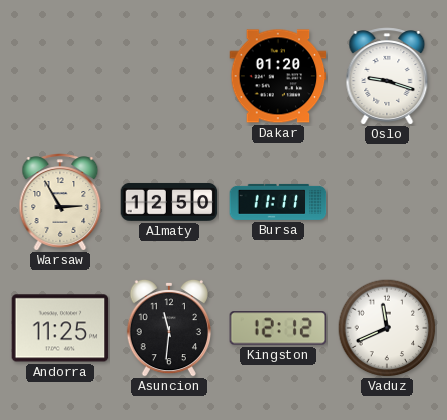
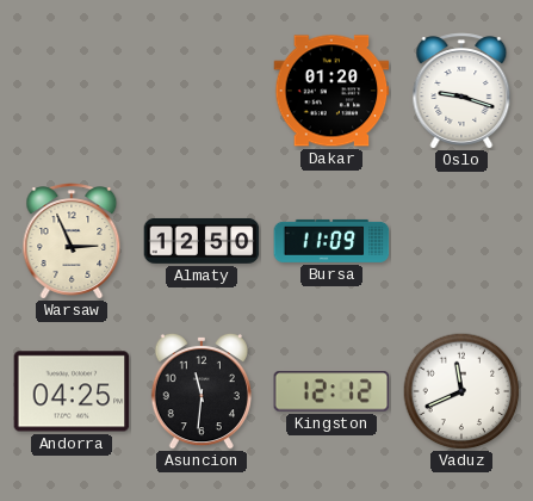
Warsaw: 2:55 -> 2:56 (72, 241)
Bursa: 11:11 -> 11:09 (331, 241)
Andorra: 11:25 -> 04:25 (72, 391)
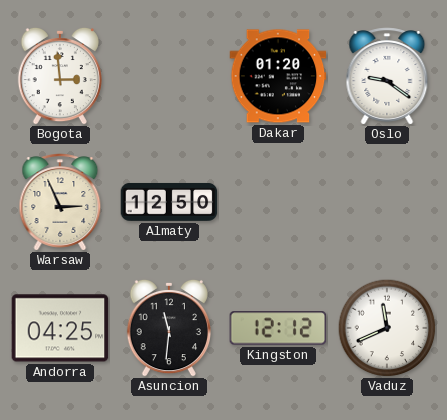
Bogota: none -> 2:59 (60, 76)
Oslo: 9:18 -> 9:21 (387, 76)
Bursa: 11:09 -> none (331, 241)
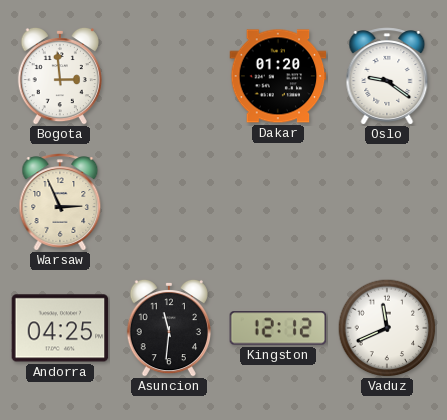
Almaty: 12:50 -> none (169, 202)
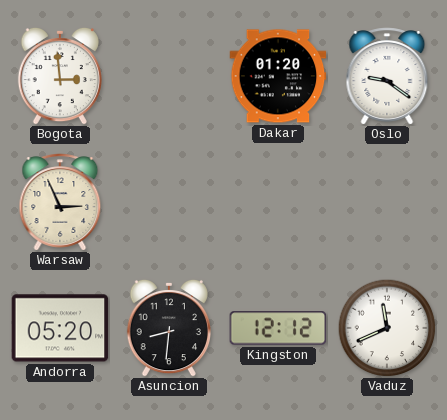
Andorra: 04:25 -> 05:20 (60, 328)
Asuncion: 11:31 -> 8:31 (169, 328)
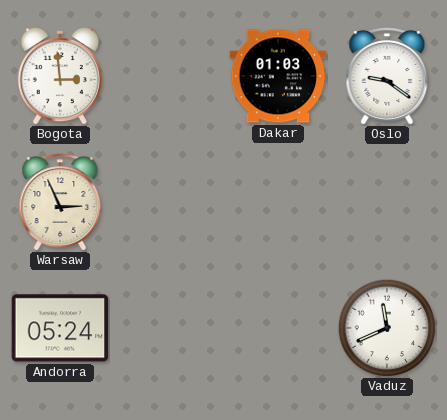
Dakar: 01:20 -> 01:03 (278, 76)
Andorra: 05:20 -> 05:24 (60, 328)
Asuncion: 8:31 -> none (169, 328)
Kingston: 12:12 -> none (278, 328)
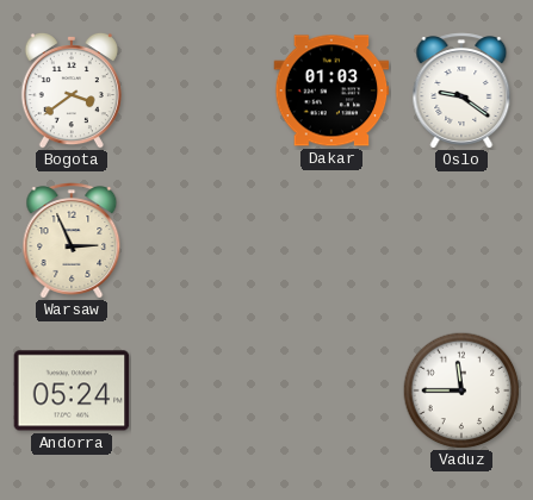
Bogota: 2:59 -> 3:39 (72, 90)
Vaduz: 11:41 -> 11:45 (461, 390)
